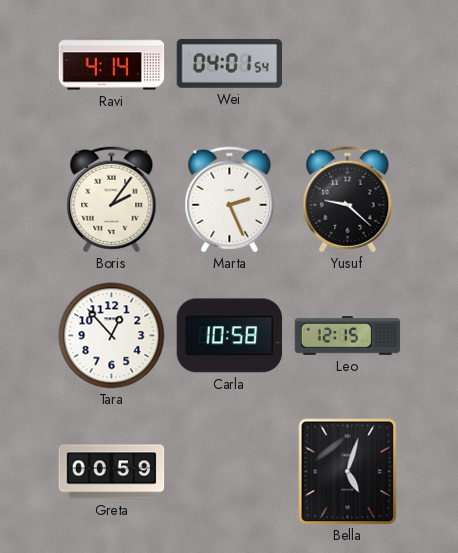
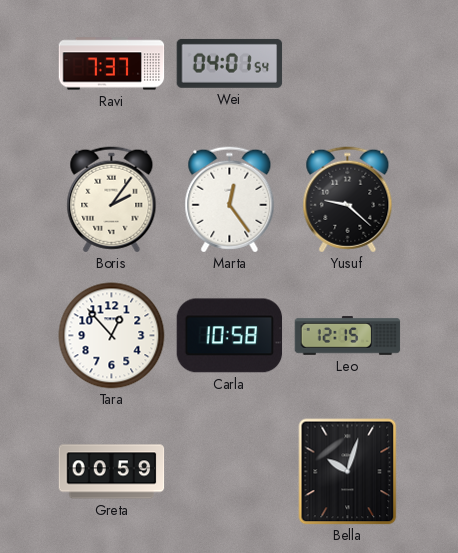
Ravi: 4:14 -> 7:37 (112, 64)
Marta: 2:26 -> 12:24 (230, 200)
Bella: 5:03 -> 10:03 (348, 472)
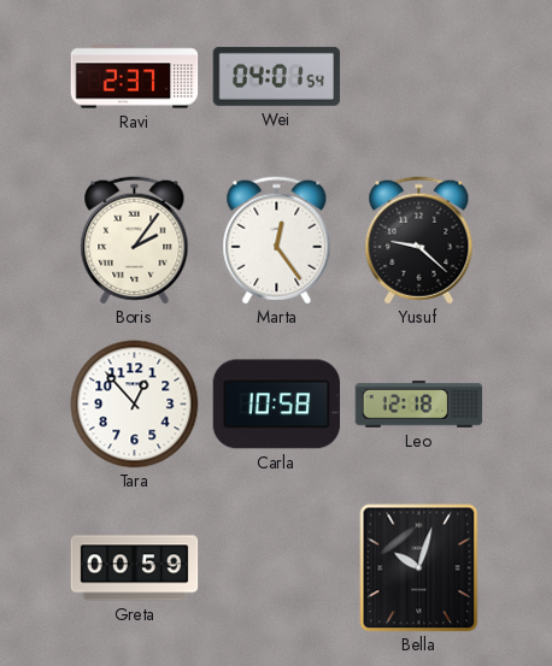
Ravi: 7:37 -> 2:37 (135, 77)
Leo: 12:15 -> 12:18 (419, 405)
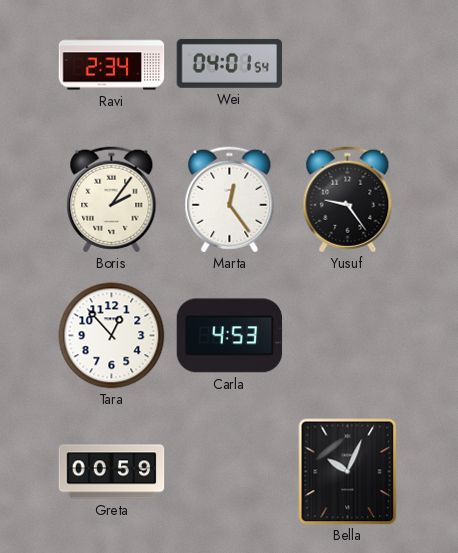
Ravi: 2:37 -> 2:34 (112, 64)
Yusuf: 9:22 -> 9:24 (348, 200)
Carla: 10:58 -> 4:53 (230, 336)
Leo: 12:18 -> none (419, 405)
Bella: 10:03 -> 10:04 (348, 472)
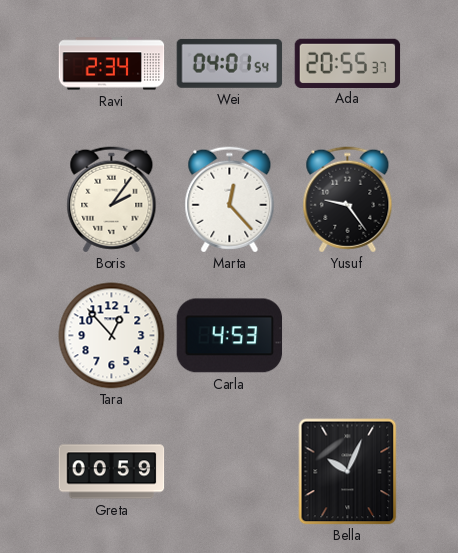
Ada: none -> 20:55 (348, 63)
Marta: 12:24 -> 12:23 (230, 200)
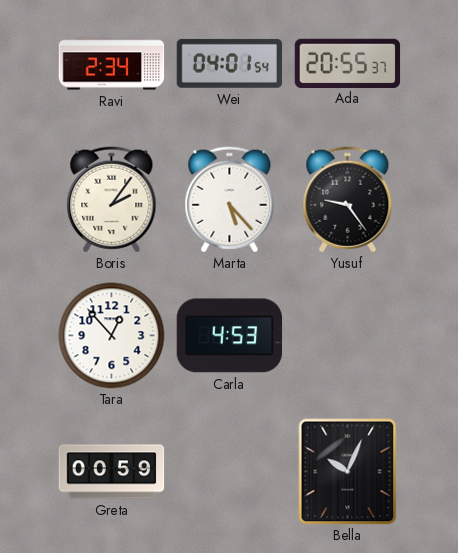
Marta: 12:23 -> 5:23 (230, 200)
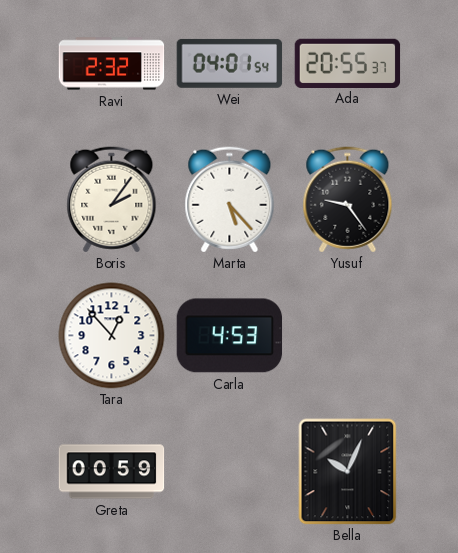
Ravi: 2:34 -> 2:32 (112, 64)
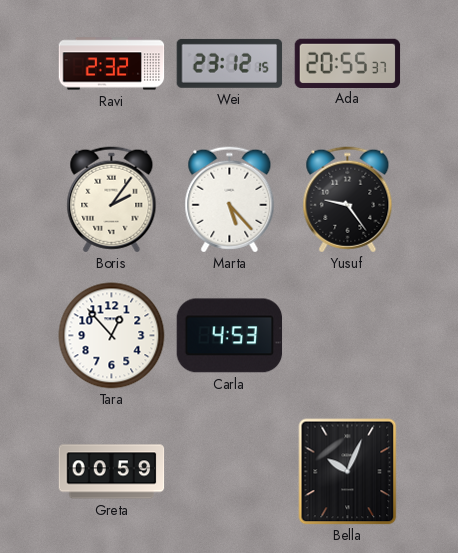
Wei: 04:01 -> 23:12 (230, 63)
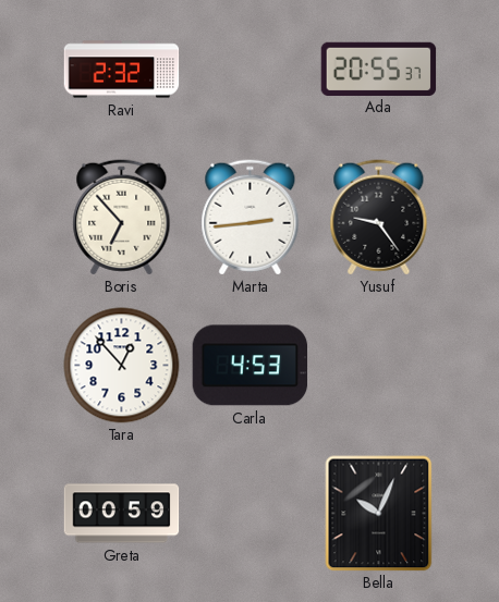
Wei: 23:12 -> none (230, 63)
Boris: 2:06 -> 6:53 (122, 218)
Marta: 5:23 -> 2:44 (251, 218)
